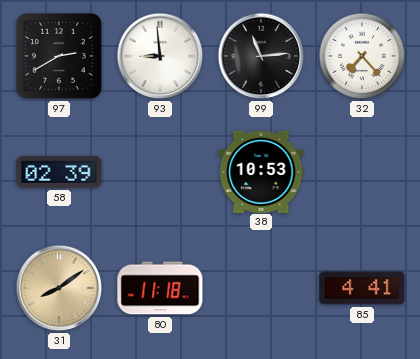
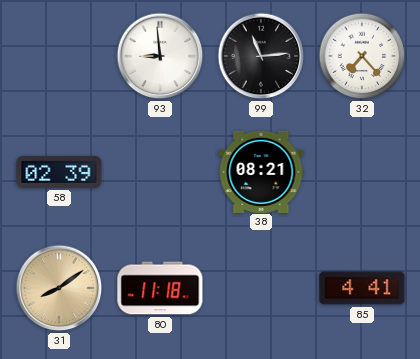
97: 2:40 -> none (59, 56)
38: 10:53 -> 08:21 (261, 171)
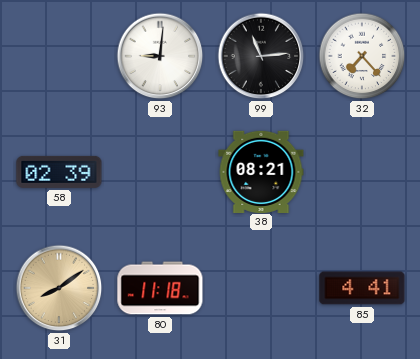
93: 8:59 -> 9:01 (160, 56)
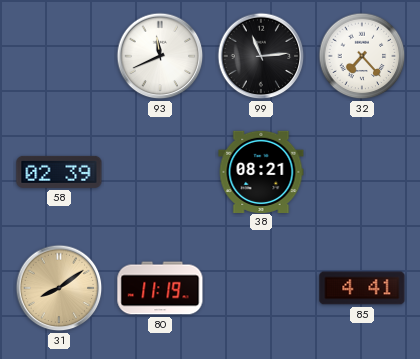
93: 9:01 -> 11:41 (160, 56)
80: 11:18 -> 11:19 (160, 288)
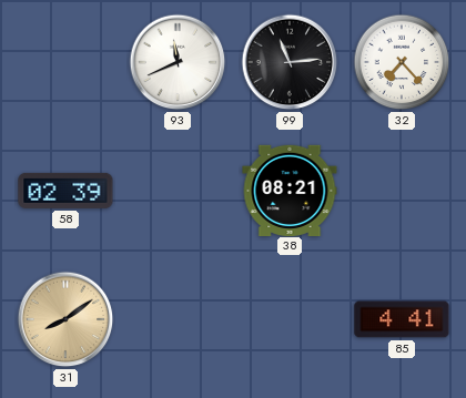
80: 11:19 -> none (160, 288)
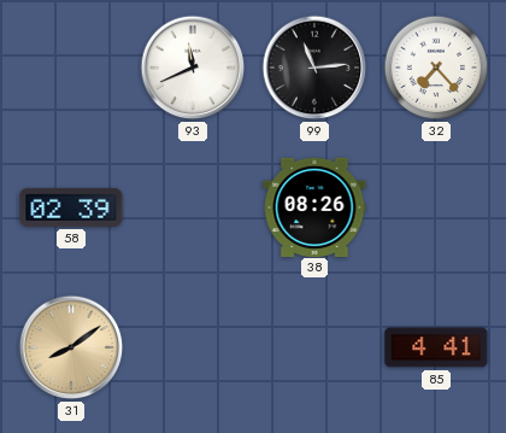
38: 08:21 -> 08:26 (314, 206)
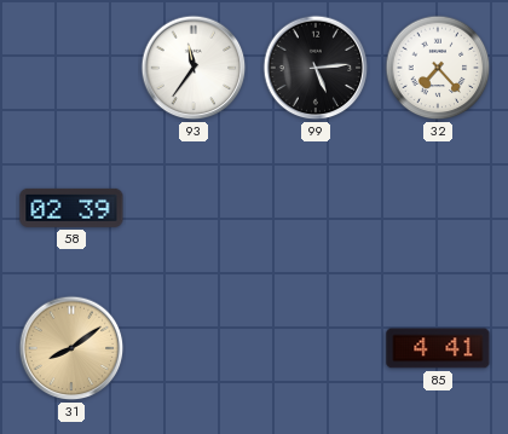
93: 11:41 -> 11:36 (194, 68)
99: 11:14 -> 5:14 (316, 68)
38: 08:26 -> none (314, 206)
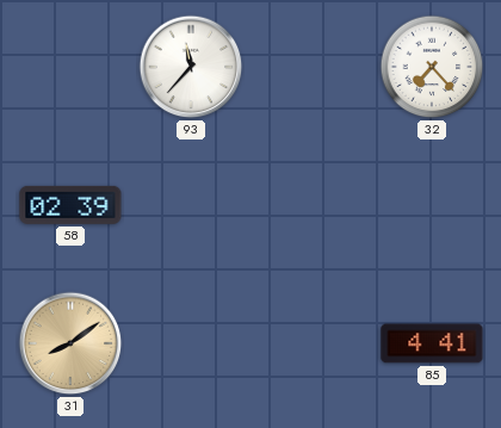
93: 11:36 -> 11:37 (191, 67)
99: 5:14 -> none (316, 68)
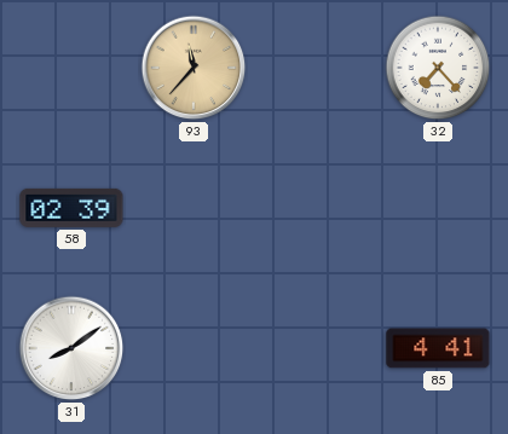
93 dial: white -> champagne (194, 68)
31 dial: champagne -> white (71, 348)
